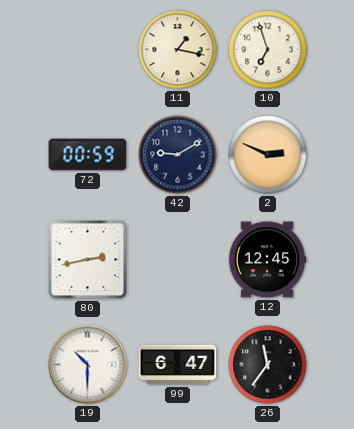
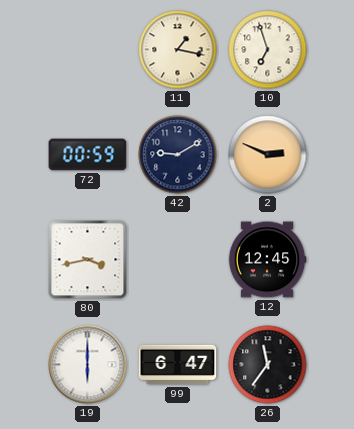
80: 2:43 -> 3:43 (88, 260)
19: 10:30 -> 6:00 (88, 365)
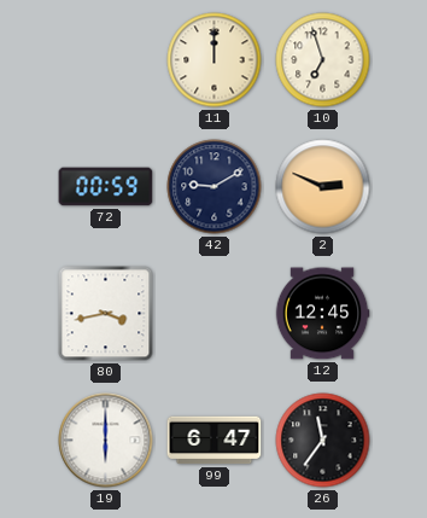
11: 1:17 -> 12:00 (215, 60)
